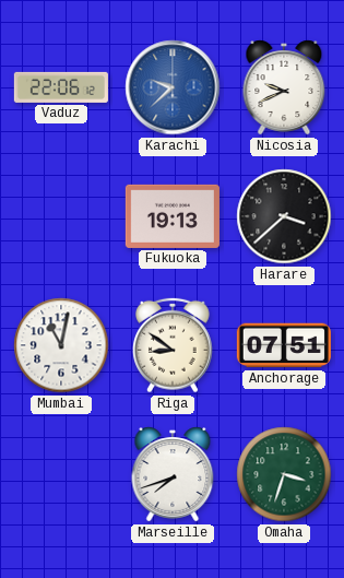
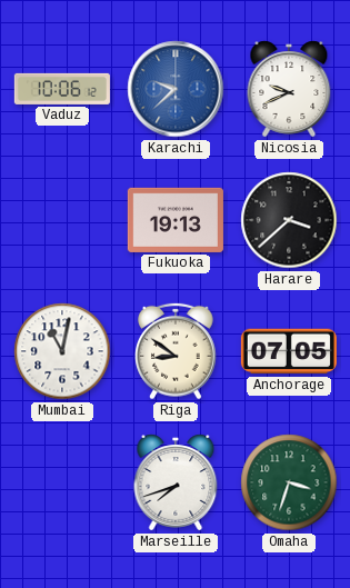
Vaduz: 22:06 -> 10:06 (62, 89)
Anchorage: 07:51 -> 07:05 (289, 351)
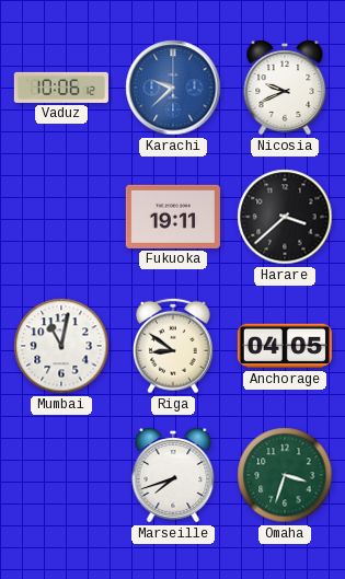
Fukuoka: 19:13 -> 19:11 (173, 217)
Anchorage: 07:05 -> 04:05 (285, 346)
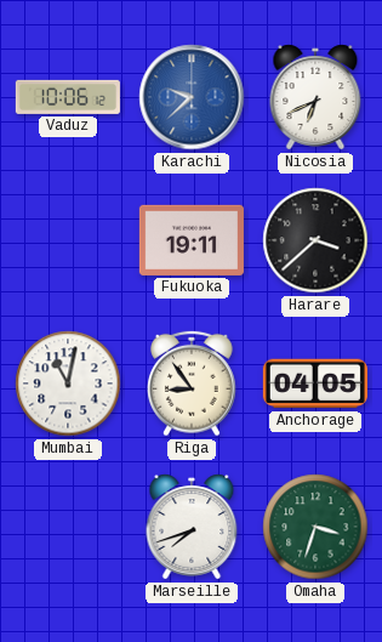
Nicosia: 9:41 -> 6:41 (315, 97)
Riga: 8:51 -> 8:54 (193, 384)
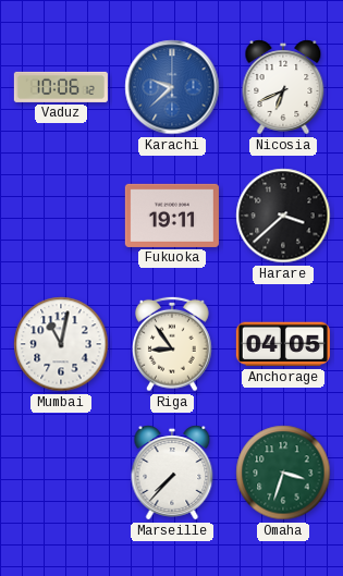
Marseille: 7:42 -> 7:37 (172, 473)
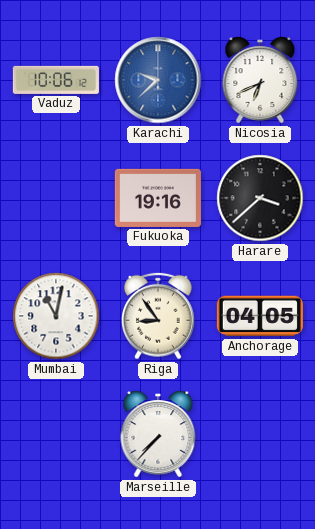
Fukuoka: 19:11 -> 19:16 (158, 198)
Omaha: 3:33 -> none (283, 473)
